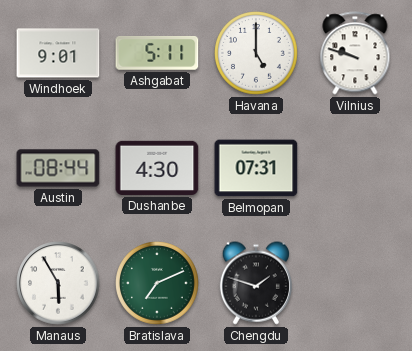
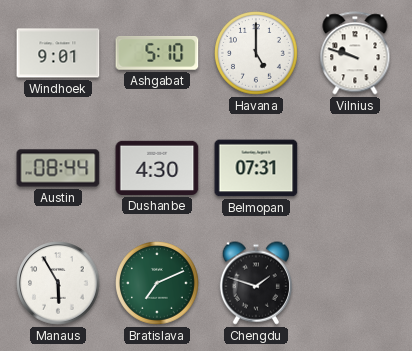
Ashgabat: 5:11 -> 5:10 (157, 54)
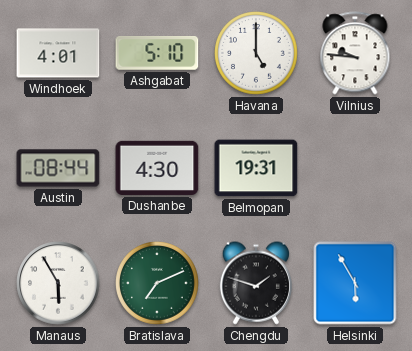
Windhoek: 9:01 -> 4:01 (58, 53)
Vilnius: 9:48 -> 9:46 (355, 53)
Belmopan: 07:31 -> 19:31 (256, 168)
Helsinki: none -> 5:55 (355, 283)
